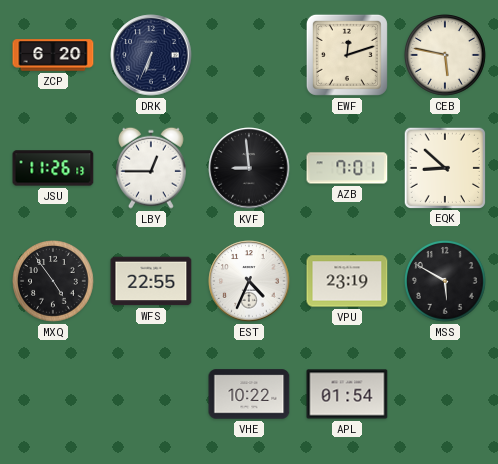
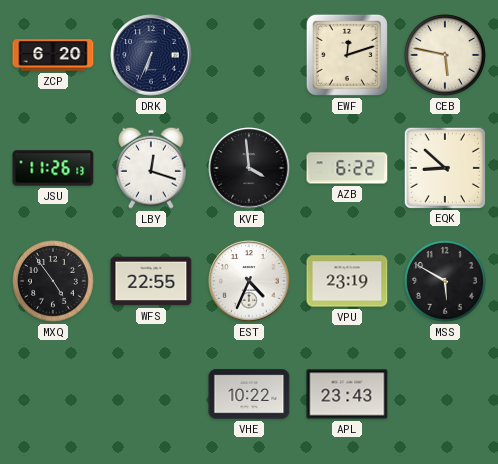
LBY: 12:45 -> 12:18 (151, 168)
KVF: 8:59 -> 3:59 (249, 168)
AZB: 7:01 -> 6:22 (347, 168)
APL: 01:54 -> 23:43 (347, 394)
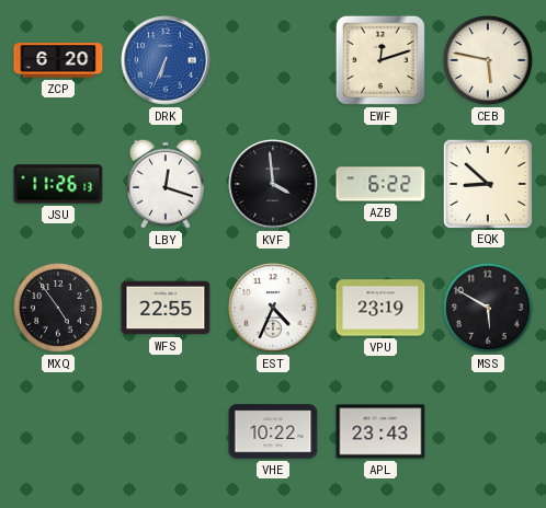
DRK dial: navy -> blue (166, 60)
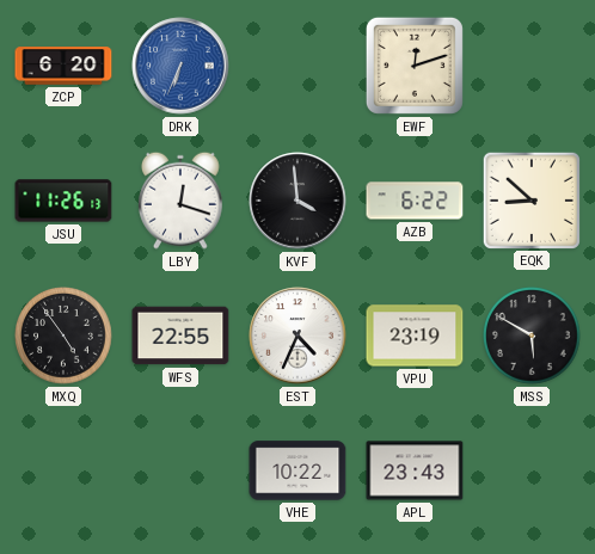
CEB: 5:47 -> none (488, 60)
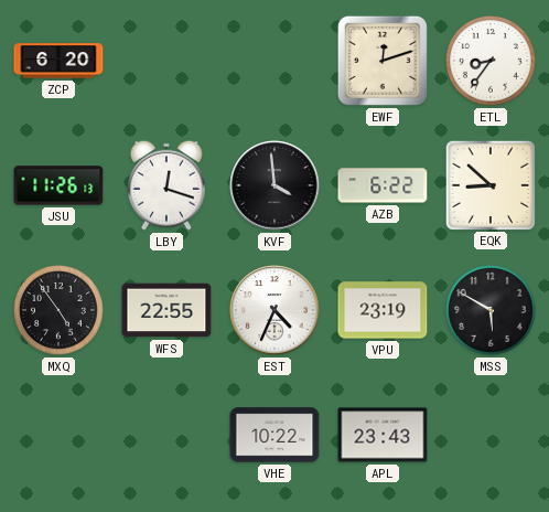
DRK: 6:34 -> none (180, 66)
ETL: none -> 8:36 (491, 61)
